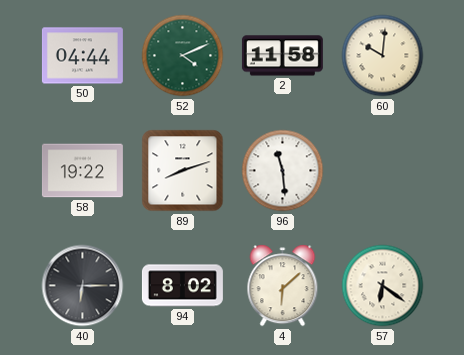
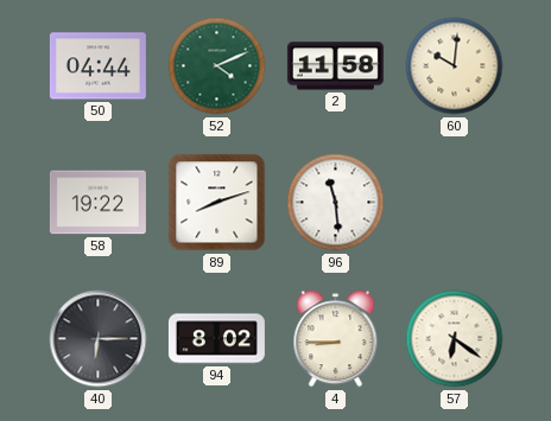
4: 6:08 -> 8:45 (336, 339)
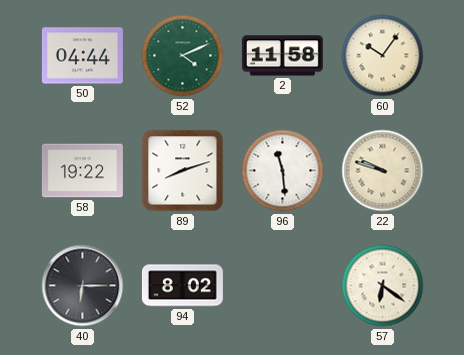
60: 10:01 -> 10:06 (383, 56)
22: none -> 9:48 (383, 171)
4: 8:45 -> none (336, 339)
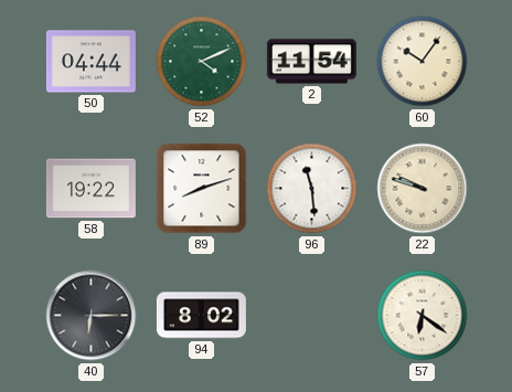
2: 11:58 -> 11:54 (311, 62)
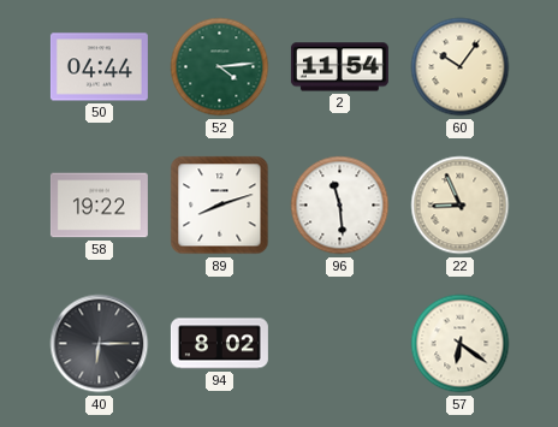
52: 4:11 -> 4:14 (220, 67)
22: 9:48 -> 8:56 (461, 206)
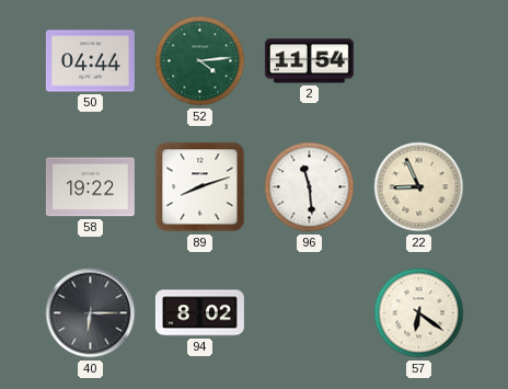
60: 10:06 -> none (461, 67)
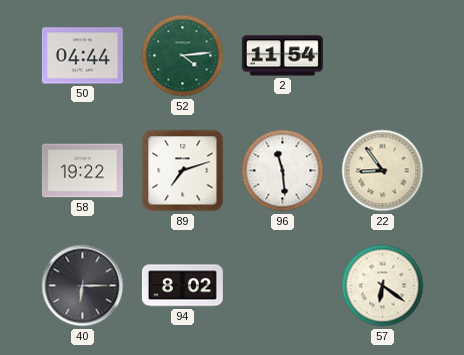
89: 8:12 -> 7:12 (183, 171)
22: 8:56 -> 8:54 (383, 171)
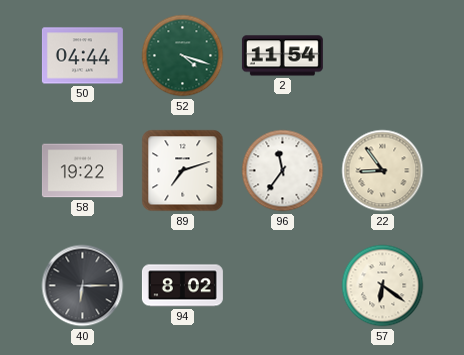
52: 4:14 -> 4:18 (183, 56)
96: 11:29 -> 11:36 (283, 171)
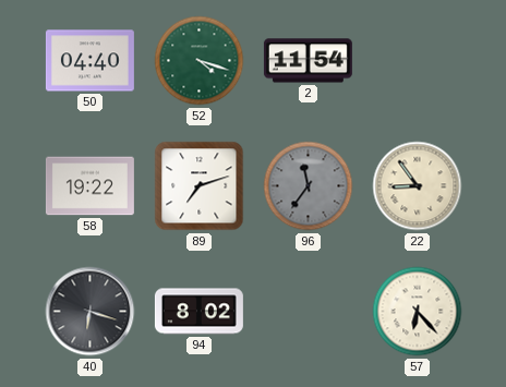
50: 04:44 -> 04:40 (89, 61)
96 dial: white -> grey (309, 186)
40: 6:15 -> 6:18 (91, 312)
57: 6:21 -> 6:23 (418, 312)
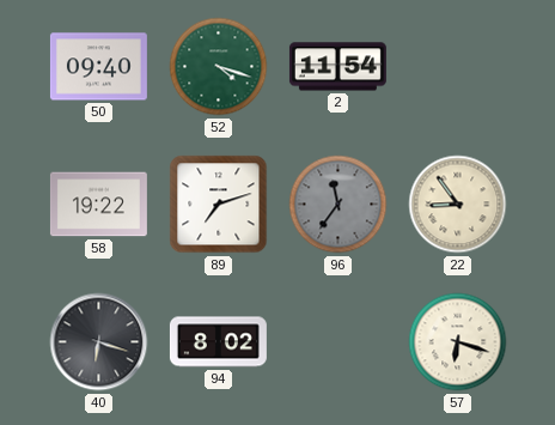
50: 04:40 -> 09:40 (98, 67)
57: 6:23 -> 6:18 (458, 342)
